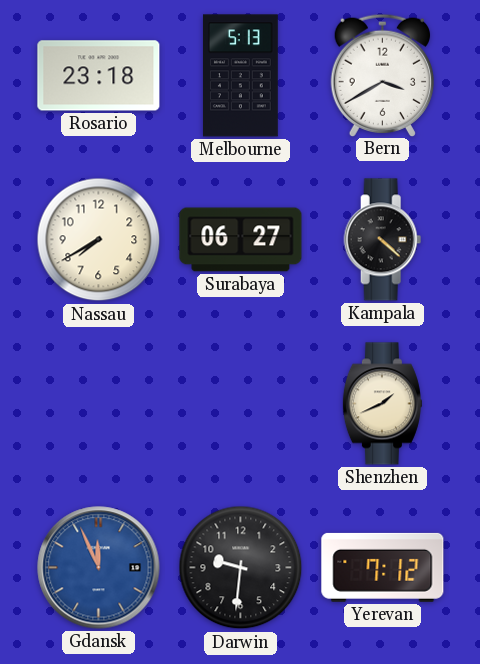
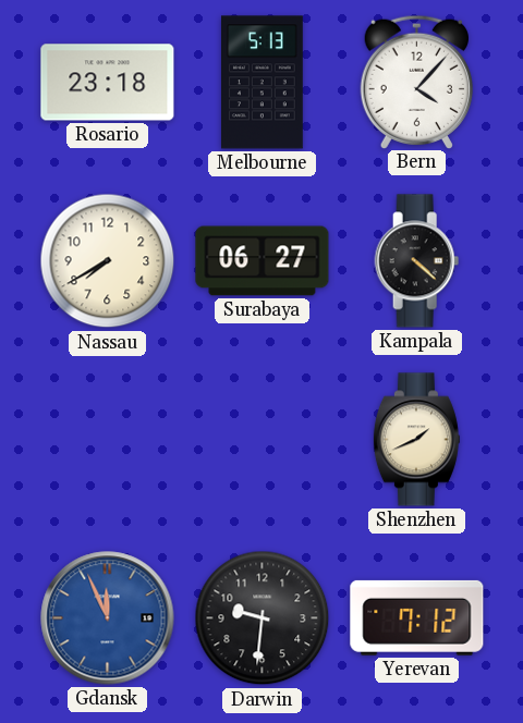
Bern: 3:40 -> 4:07 (416, 82)
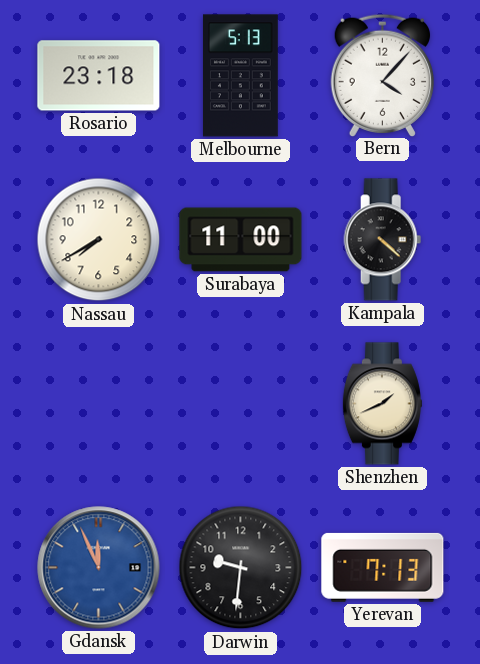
Surabaya: 06:27 -> 11:00 (241, 240)
Yerevan: 7:12 -> 7:13 (383, 567)
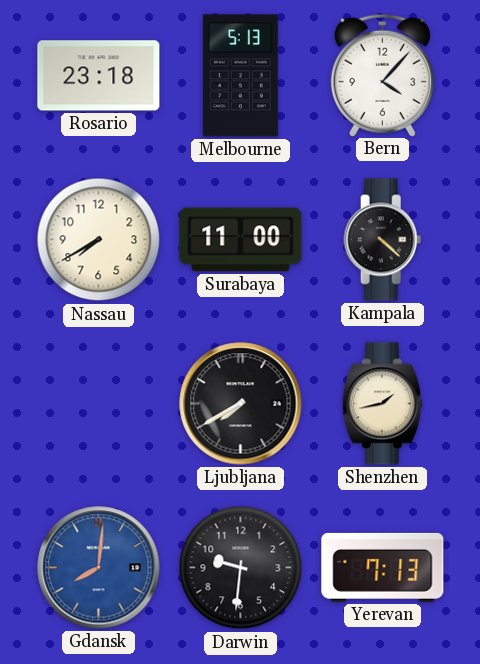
Ljubljana: none -> 7:40 (241, 404)
Shenzhen: 1:41 -> 1:43 (382, 404)
Gdansk: 11:56 -> 8:01 (99, 568)
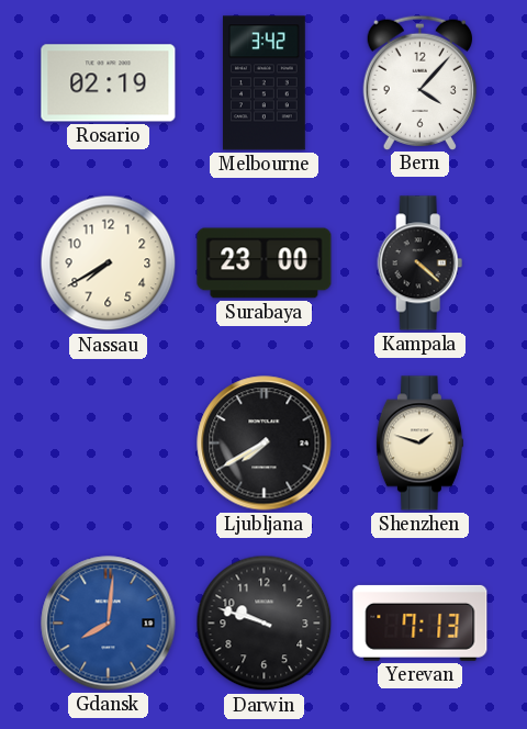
Rosario: 23:18 -> 02:19 (109, 83)
Melbourne: 5:13 -> 3:42 (263, 83)
Surabaya: 11:00 -> 23:00 (265, 263)
Shenzhen: 1:43 -> 1:48 (419, 444)
Darwin: 9:31 -> 9:48 (265, 624)
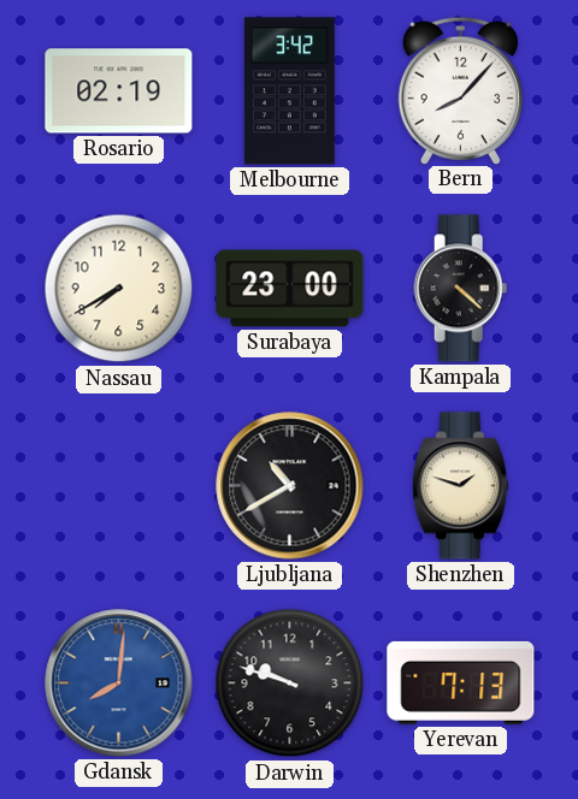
Bern: 4:07 -> 8:07 (460, 90)
Ljubljana: 7:40 -> 10:40 (290, 486)
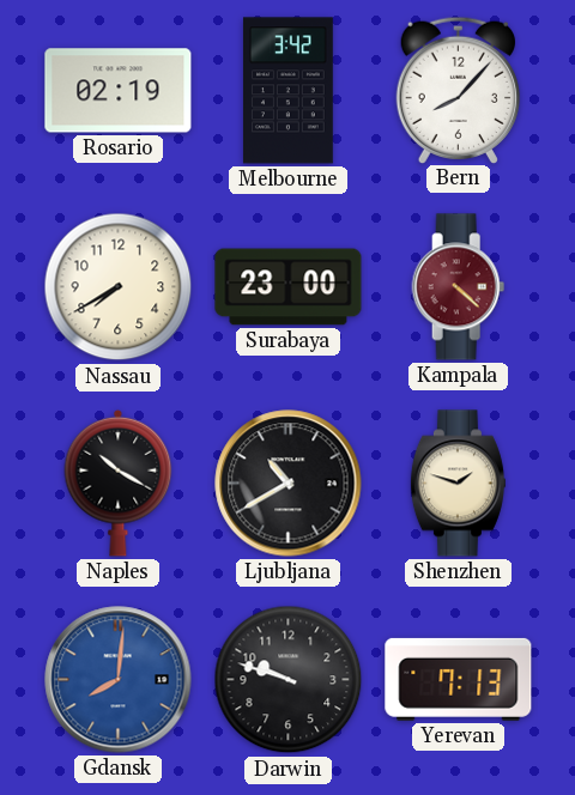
Kampala dial: black -> burgundy (459, 287)
Naples: none -> 10:20 (119, 483)
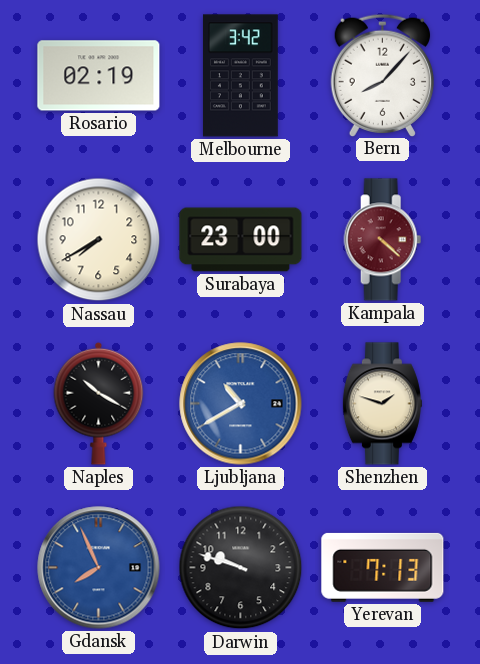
Ljubljana dial: black -> blue (241, 404)
Gdansk: 8:01 -> 7:56 (99, 568)
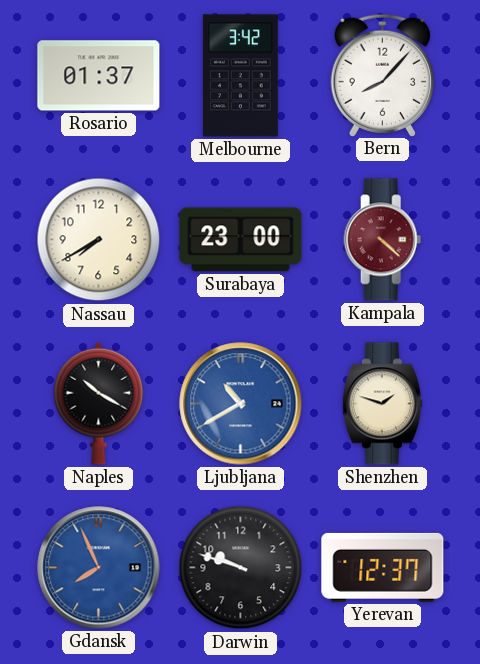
Rosario: 02:19 -> 01:37 (99, 76)
Yerevan: 7:13 -> 12:37 (383, 567)
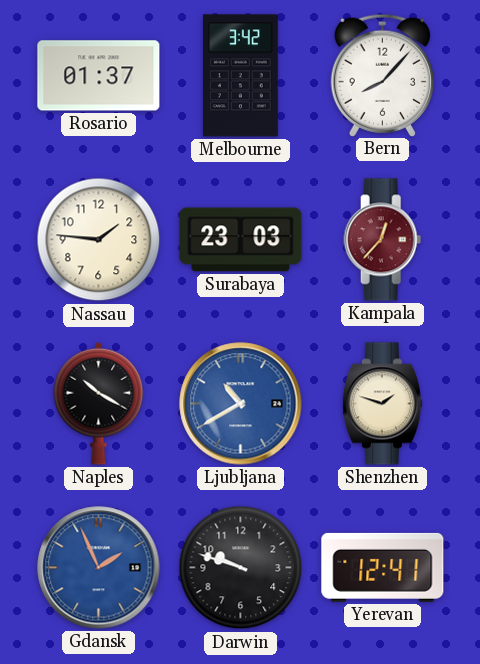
Nassau: 7:40 -> 1:46 (99, 240)
Surabaya: 23:00 -> 23:03 (241, 240)
Kampala: 4:22 -> 12:37 (383, 240)
Gdansk: 7:56 -> 1:56 (99, 568)
Yerevan: 12:37 -> 12:41 (383, 567)
